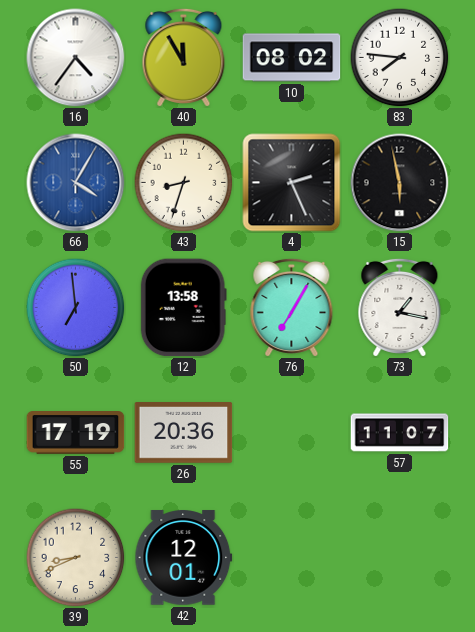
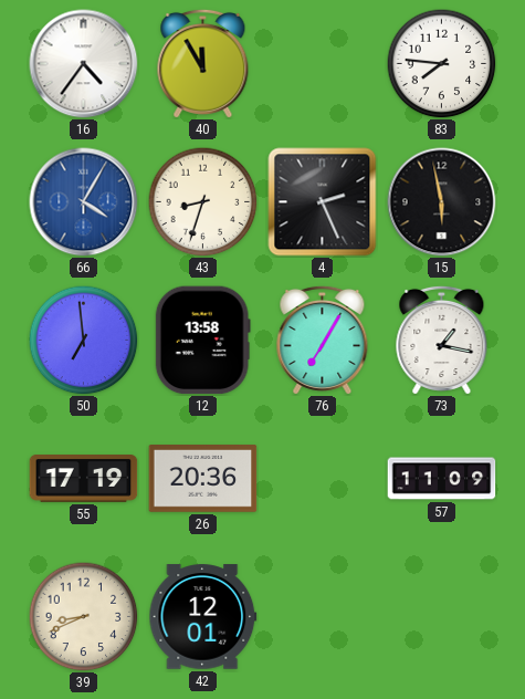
10: 08:02 -> none (292, 58)
57: 11:07 -> 11:09 (442, 479)
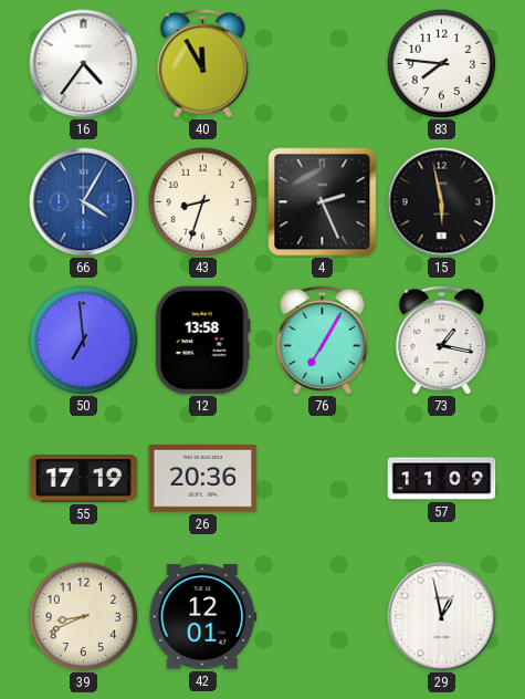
29: none -> 12:58 (442, 617)
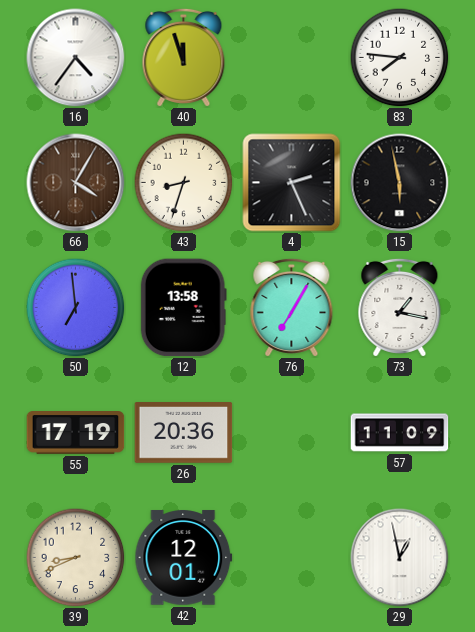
40: 11:55 -> 11:57 (184, 57)
66 dial: blue -> brown (76, 183)
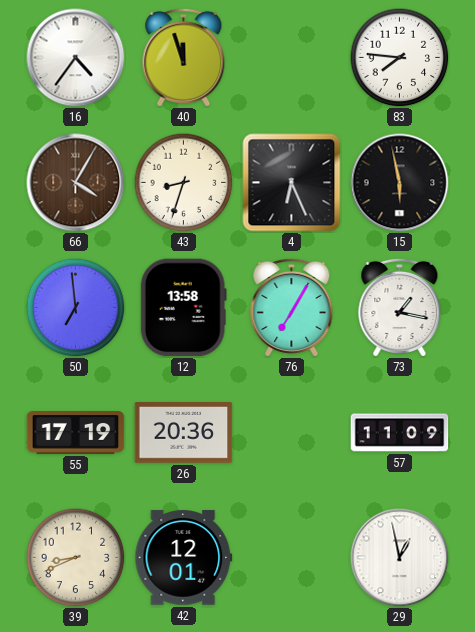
4: 2:26 -> 6:26 (292, 183)
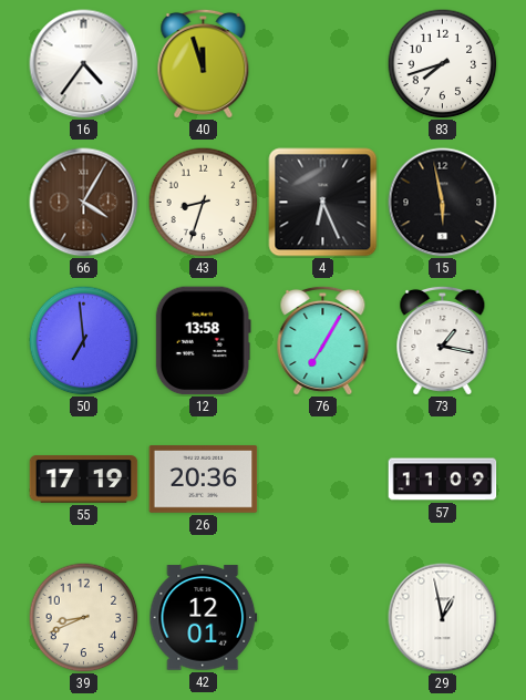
83: 7:46 -> 7:42 (443, 64)
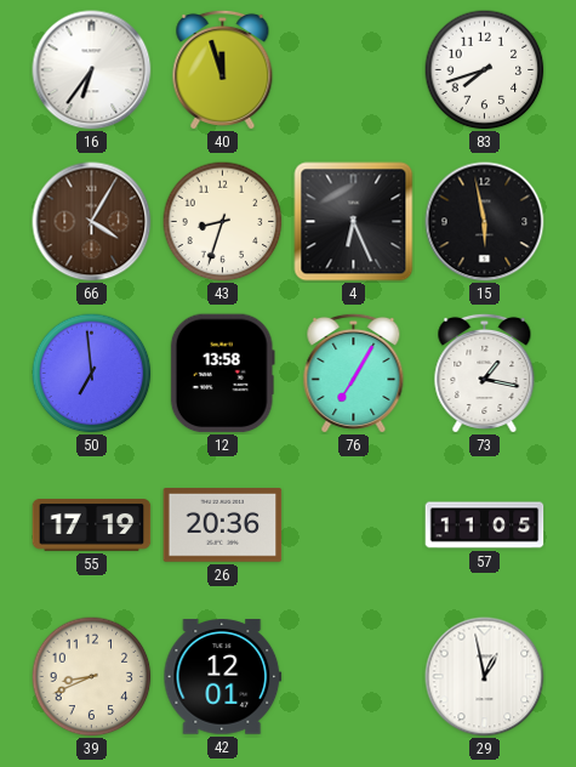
16: 4:36 -> 6:36 (92, 70)
57: 11:09 -> 11:05 (485, 525)
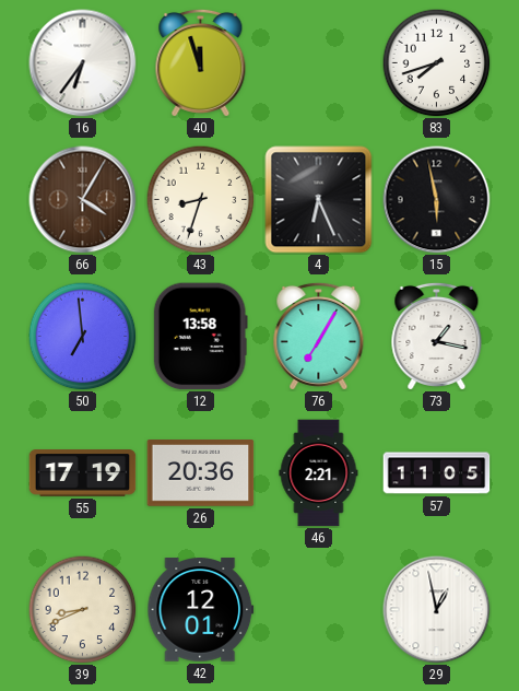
46: none -> 2:21 (319, 473)
